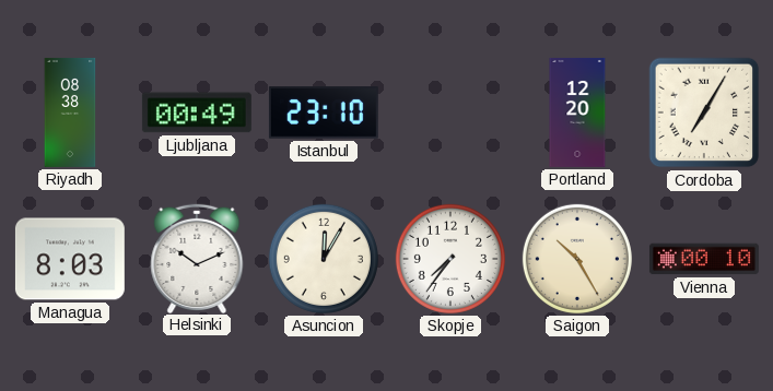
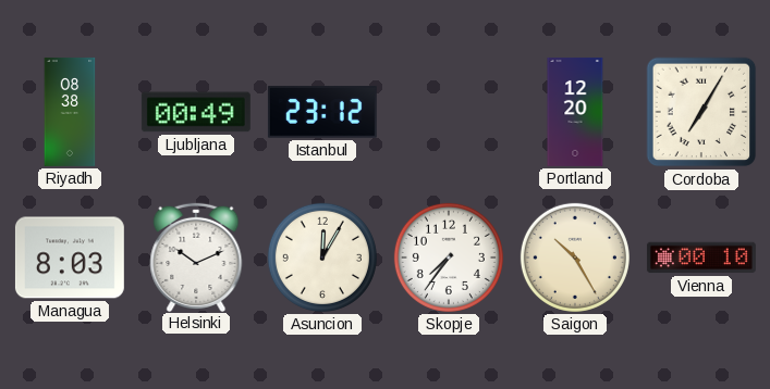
Istanbul: 23:10 -> 23:12 (322, 112)
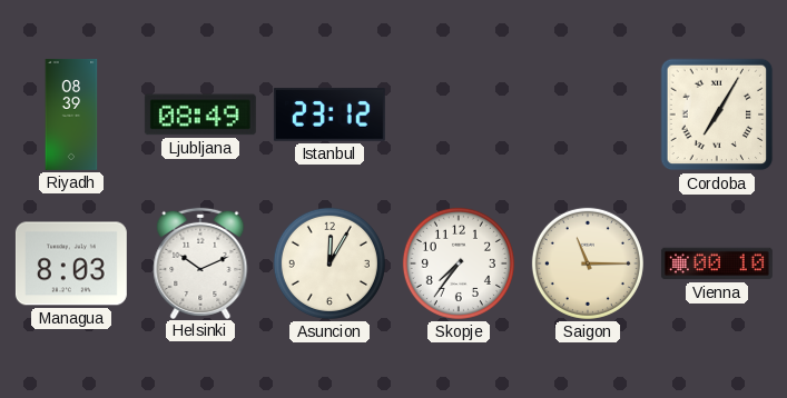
Riyadh: 08:38 -> 08:39 (71, 115)
Ljubljana: 00:49 -> 08:49 (200, 115)
Portland: 12:20 -> none (575, 112)
Saigon: 10:25 -> 11:15 (588, 263)
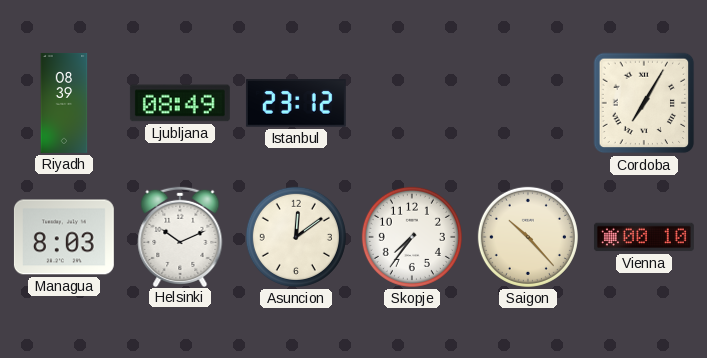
Asuncion: 12:05 -> 12:09 (296, 237)
Saigon: 11:15 -> 10:23 (528, 237)
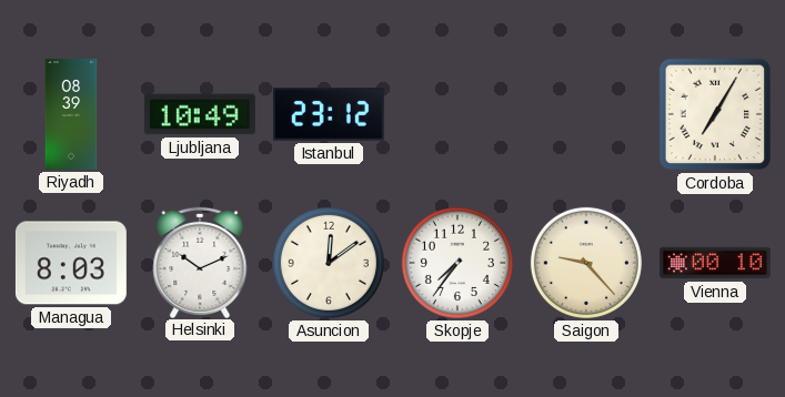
Ljubljana: 08:49 -> 10:49 (200, 114)
Saigon: 10:23 -> 9:23 (586, 263)
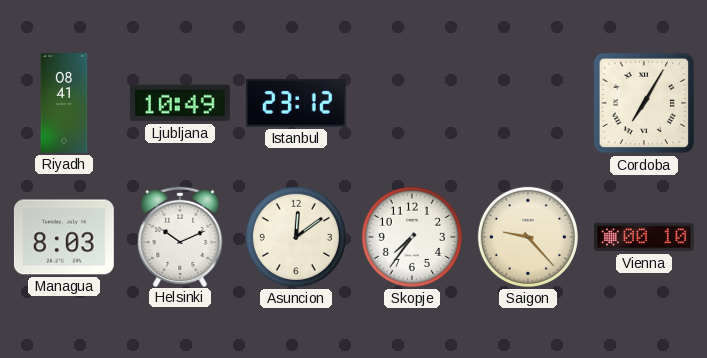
Riyadh: 08:39 -> 08:41 (64, 103)
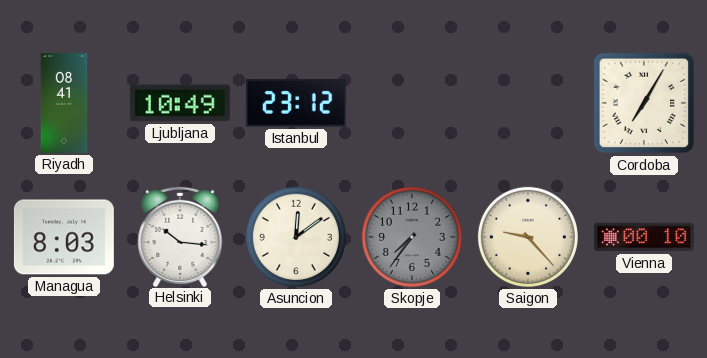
Helsinki: 10:11 -> 10:16 (180, 236)
Skopje dial: white -> grey (412, 237)
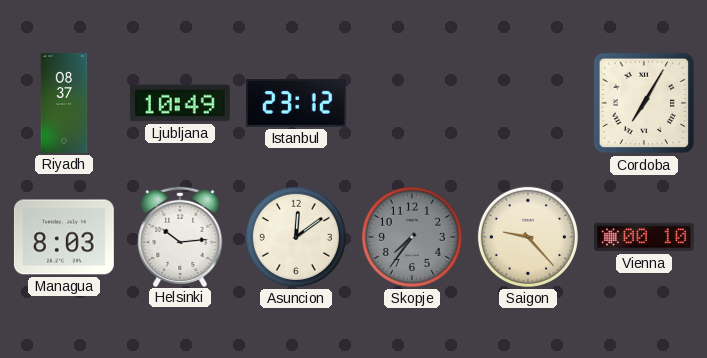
Riyadh: 08:41 -> 08:37 (64, 103)
Helsinki: 10:16 -> 10:14 (180, 236)
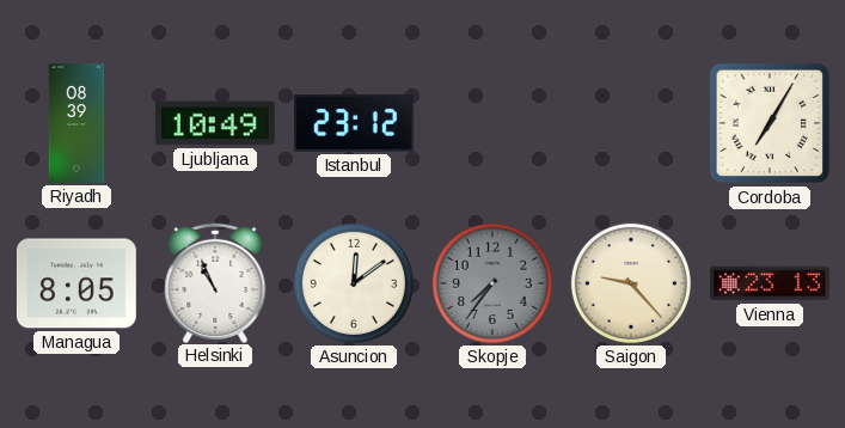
Riyadh: 08:37 -> 08:39 (76, 123)
Managua: 8:03 -> 8:05 (76, 283)
Helsinki: 10:14 -> 10:56 (215, 282)
Vienna: 00:10 -> 23:13 (770, 283)
